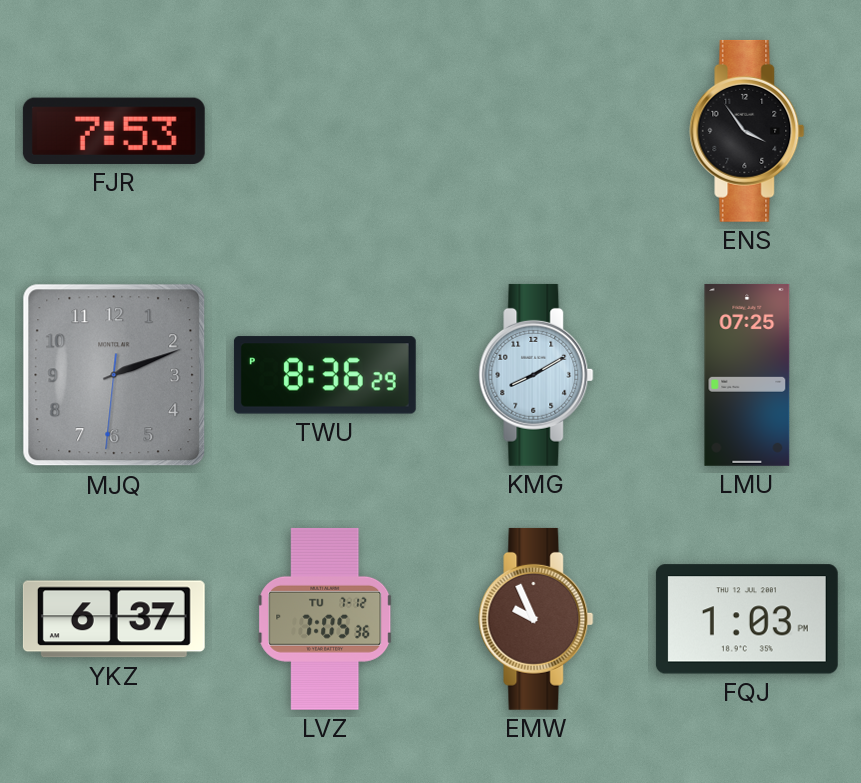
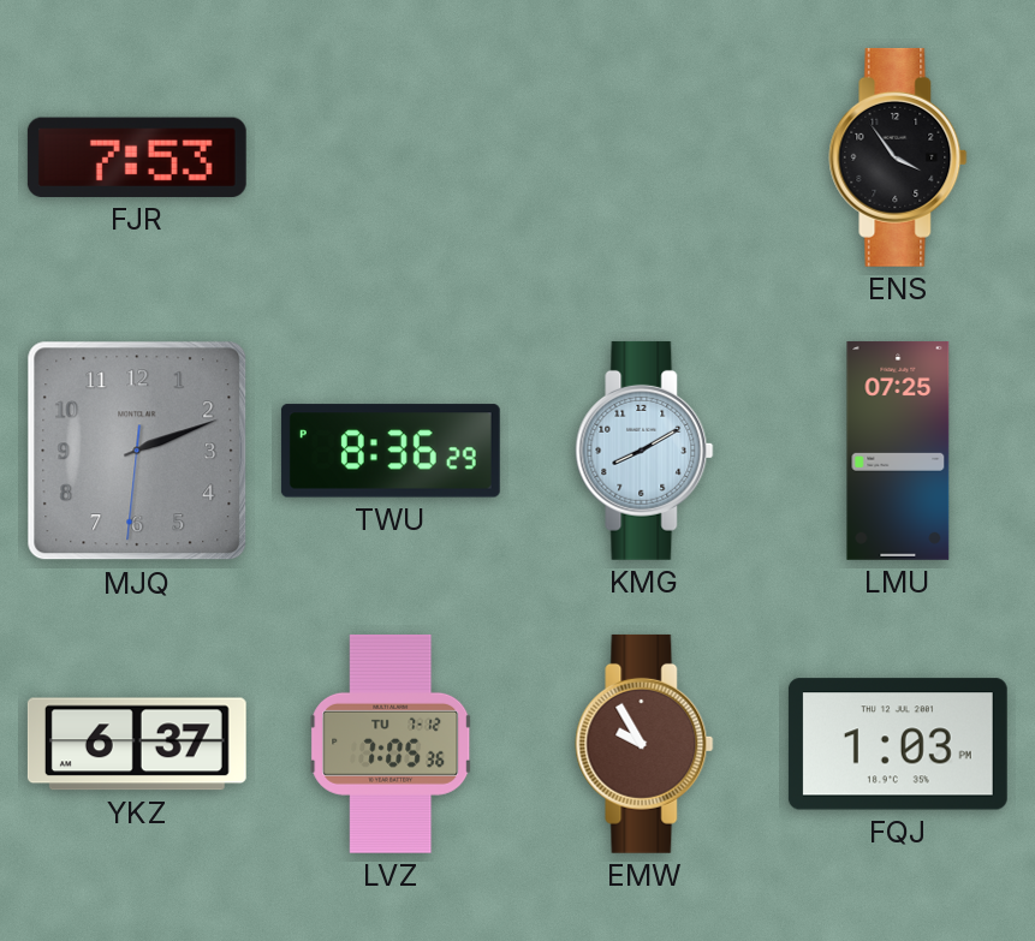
EMW: 9:56 -> 9:55 (644, 744)
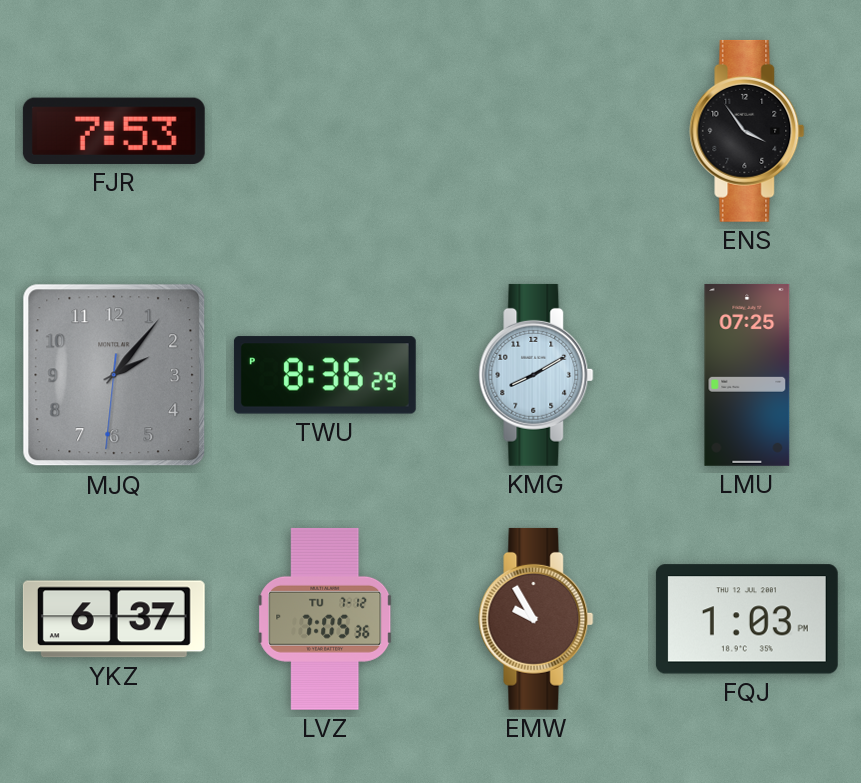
MJQ: 2:11 -> 2:06 (114, 375)
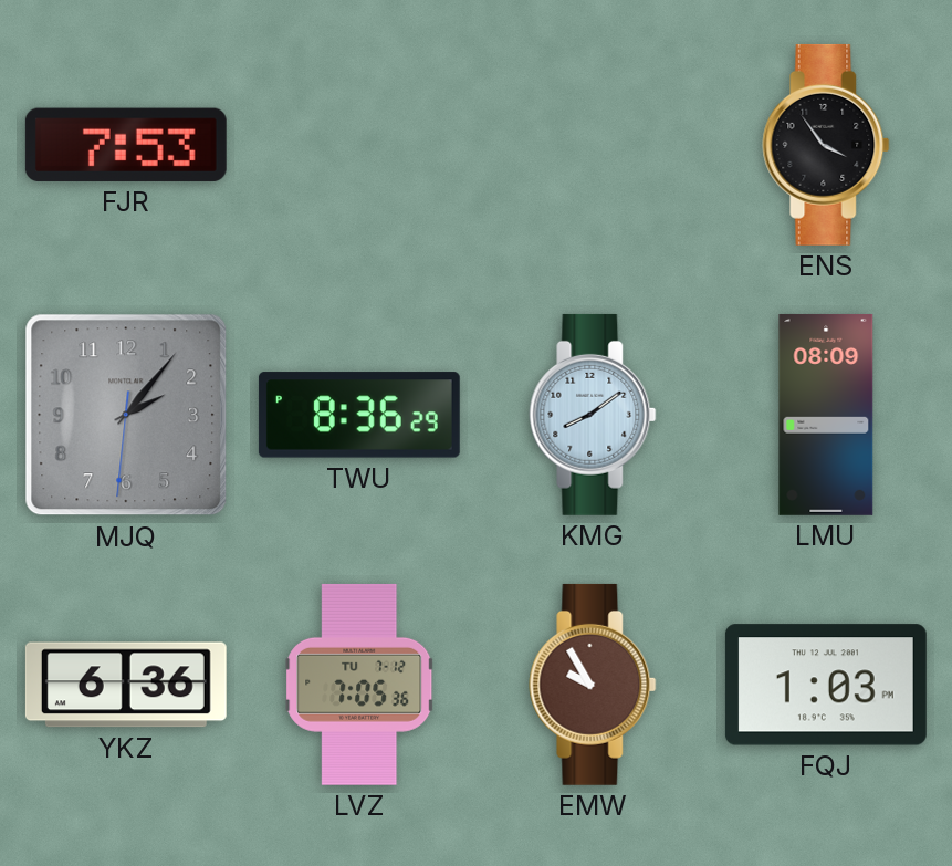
KMG: 8:10 -> 8:09 (593, 415)
LMU: 07:25 -> 08:09 (826, 415)
YKZ: 6:37 -> 6:36 (126, 685)
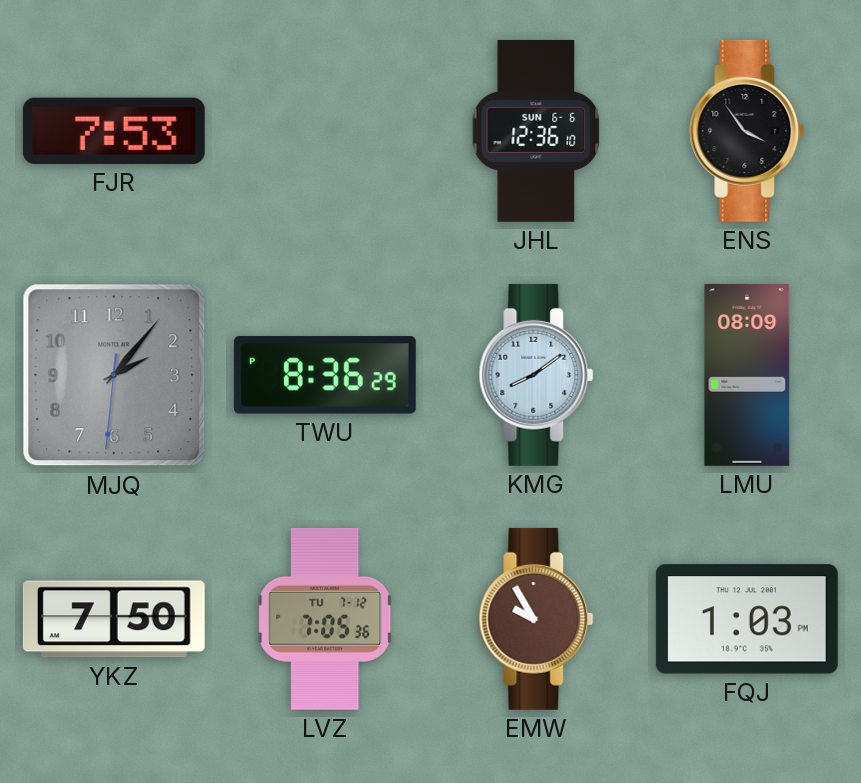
JHL: none -> 12:36 (536, 131)
YKZ: 6:36 -> 7:50 (114, 619)
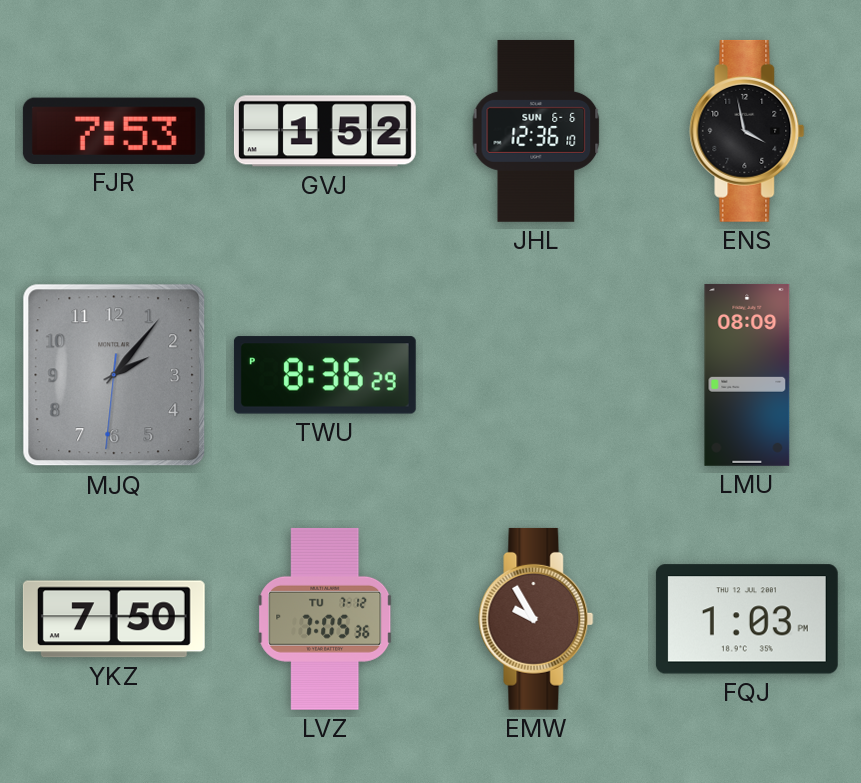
GVJ: none -> 1:52 (325, 131)
ENS: 3:54 -> 3:58 (747, 131)
KMG: 8:09 -> none (536, 375)
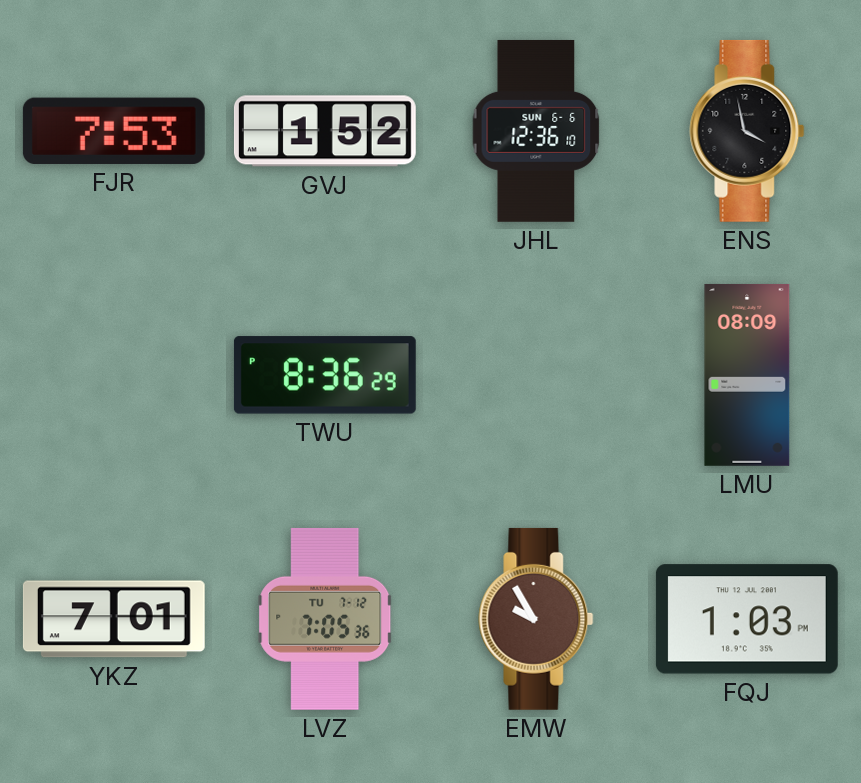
MJQ: 2:06 -> none (114, 375)
YKZ: 7:50 -> 7:01 (114, 619)
